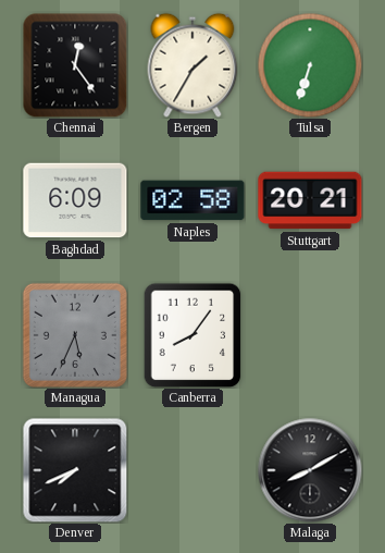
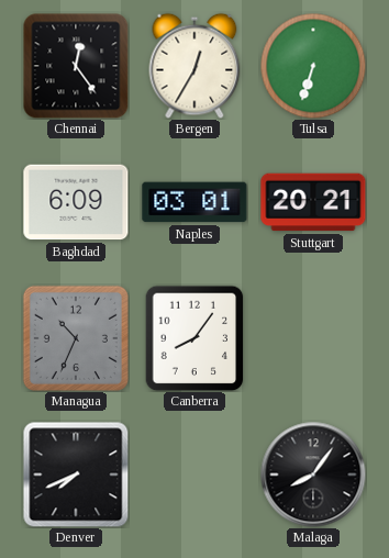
Bergen: 1:35 -> 12:35 (194, 66)
Naples: 02:58 -> 03:01 (194, 202)
Managua: 5:34 -> 10:34 (76, 338)
Malaga: 8:10 -> 8:06 (313, 475)
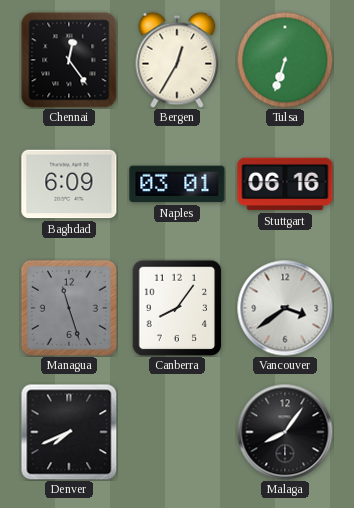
Stuttgart: 20:21 -> 06:16 (285, 184)
Managua: 10:34 -> 11:27 (69, 308)
Vancouver: none -> 3:39 (285, 308)
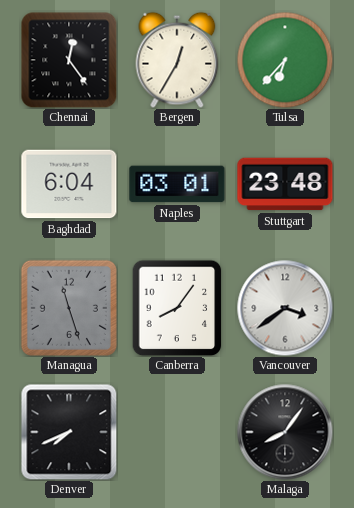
Tulsa: 6:33 -> 6:37 (285, 60)
Baghdad: 6:09 -> 6:04 (69, 184)
Stuttgart: 06:16 -> 23:48 (285, 184)
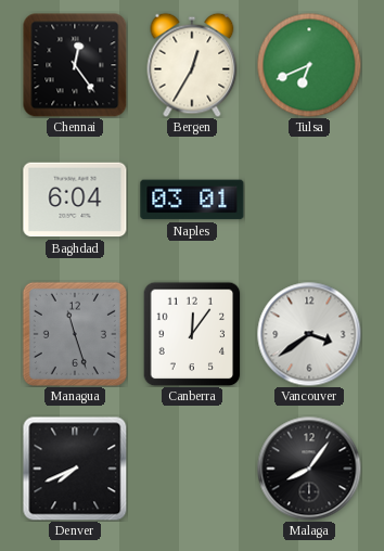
Tulsa: 6:37 -> 6:41 (309, 65)
Stuttgart: 23:48 -> none (285, 184)
Canberra: 8:06 -> 12:06 (192, 334)
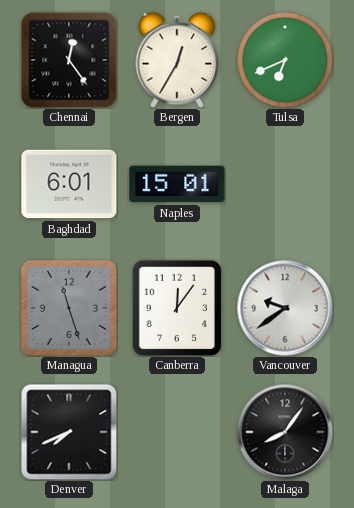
Baghdad: 6:04 -> 6:01 (69, 184)
Naples: 03:01 -> 15:01 (177, 184)
Vancouver: 3:39 -> 9:39 (285, 308)
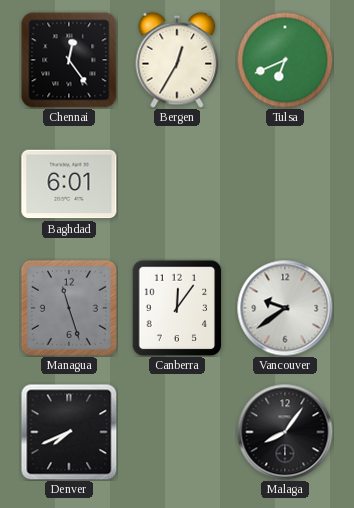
Naples: 15:01 -> none (177, 184)
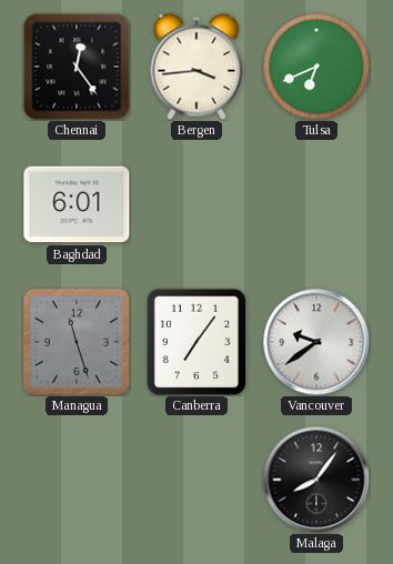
Bergen: 12:35 -> 3:44 (196, 67)
Canberra: 12:06 -> 7:06 (196, 342)
Denver: 7:41 -> none (69, 432)
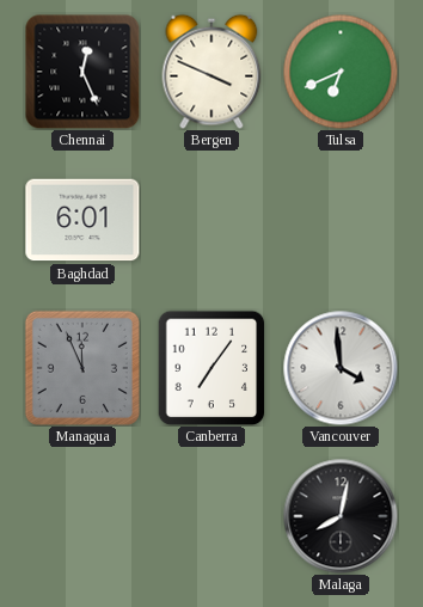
Chennai: 12:24 -> 12:26 (82, 72)
Bergen: 3:44 -> 3:49 (211, 72)
Managua: 11:27 -> 11:56 (82, 368)
Vancouver: 9:39 -> 3:59 (341, 368)
Malaga: 8:06 -> 8:02 (341, 516)
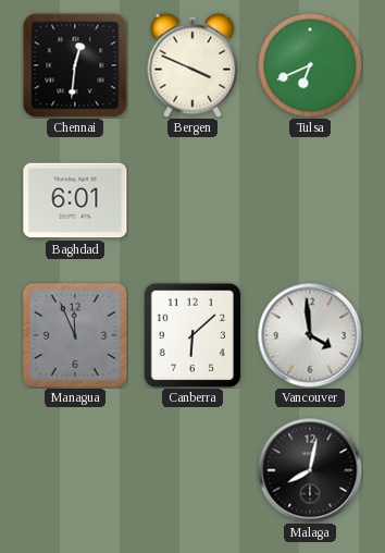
Chennai: 12:26 -> 12:31 (75, 65)
Canberra: 7:06 -> 6:08 (192, 335)
